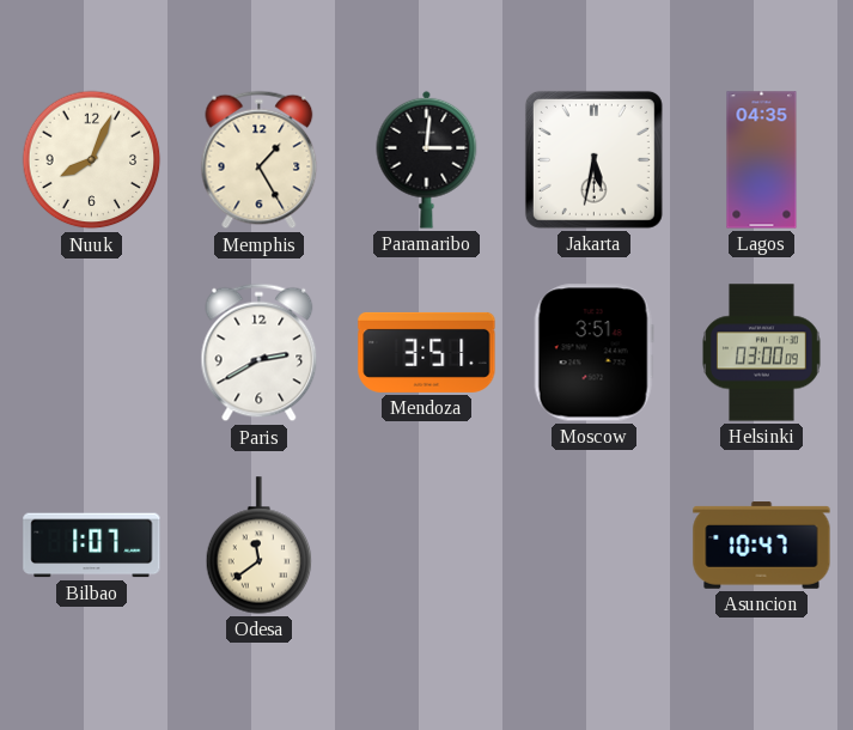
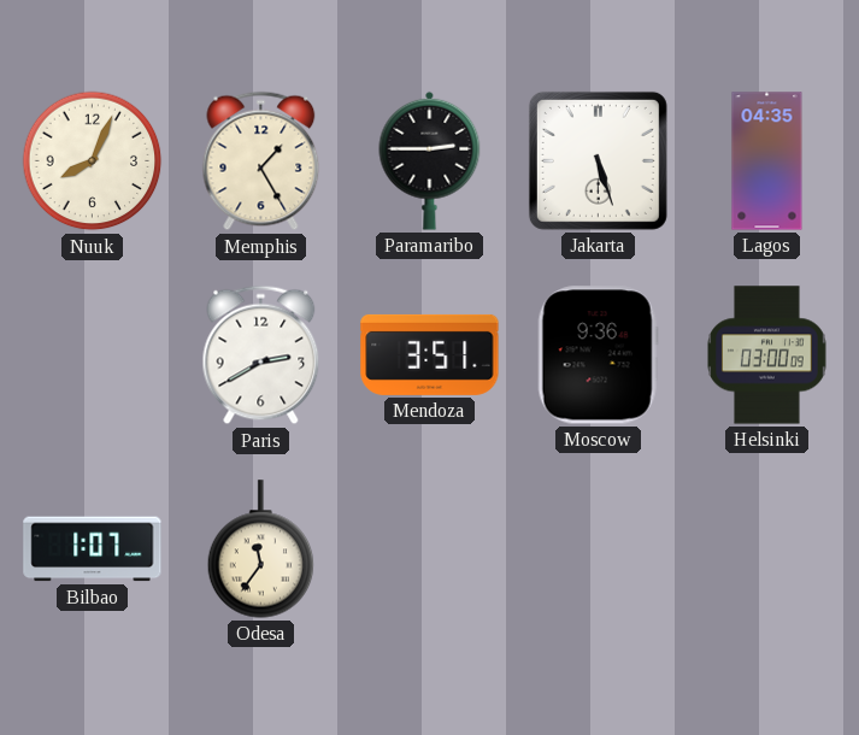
Paramaribo: 3:01 -> 2:45 (430, 160)
Jakarta: 5:32 -> 5:27 (598, 160)
Moscow: 3:51 -> 9:36 (598, 355)
Odesa: 11:39 -> 11:36 (261, 549)
Asuncion: 10:47 -> none (762, 546)
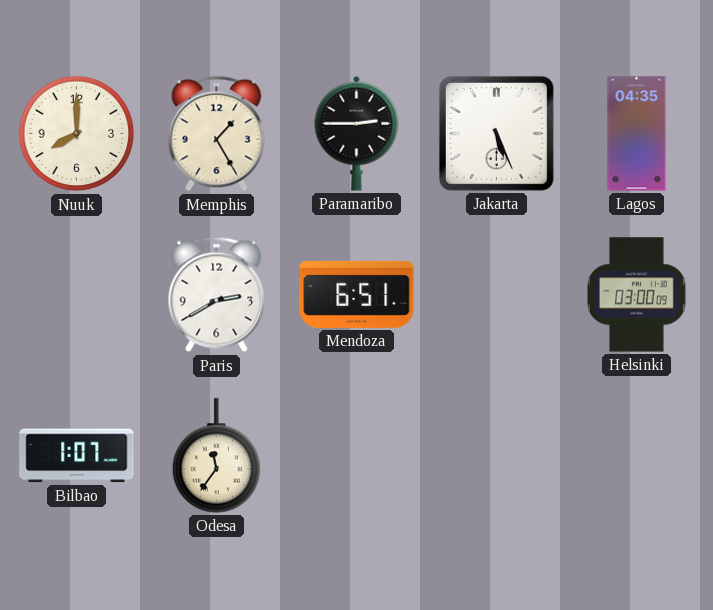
Nuuk: 8:04 -> 8:00 (77, 134)
Jakarta: 5:27 -> 5:26 (496, 133)
Mendoza: 3:51 -> 6:51 (357, 294)
Moscow: 9:36 -> none (598, 355)
